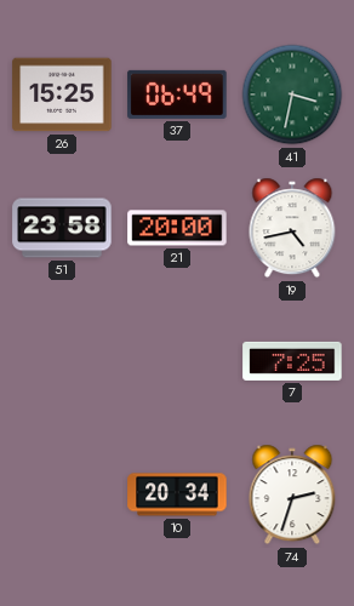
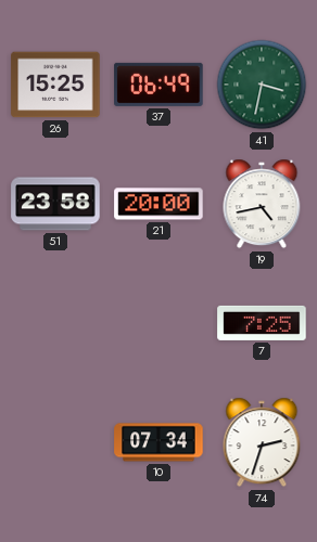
10: 20:34 -> 07:34 (158, 442)
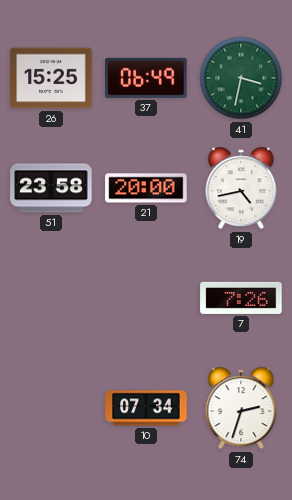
7: 7:25 -> 7:26 (241, 298)
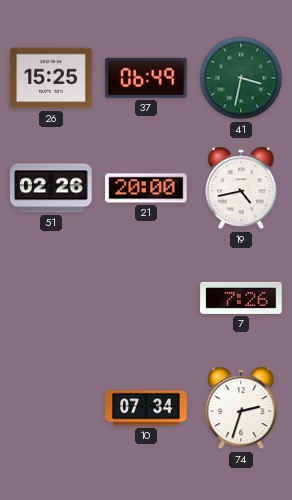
51: 23:58 -> 02:26 (51, 188)
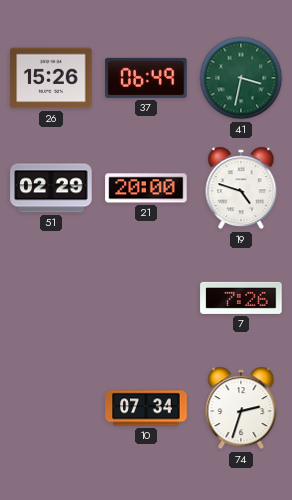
26: 15:25 -> 15:26 (51, 78)
51: 02:26 -> 02:29 (51, 188)
19: 4:43 -> 4:48 (241, 188)
